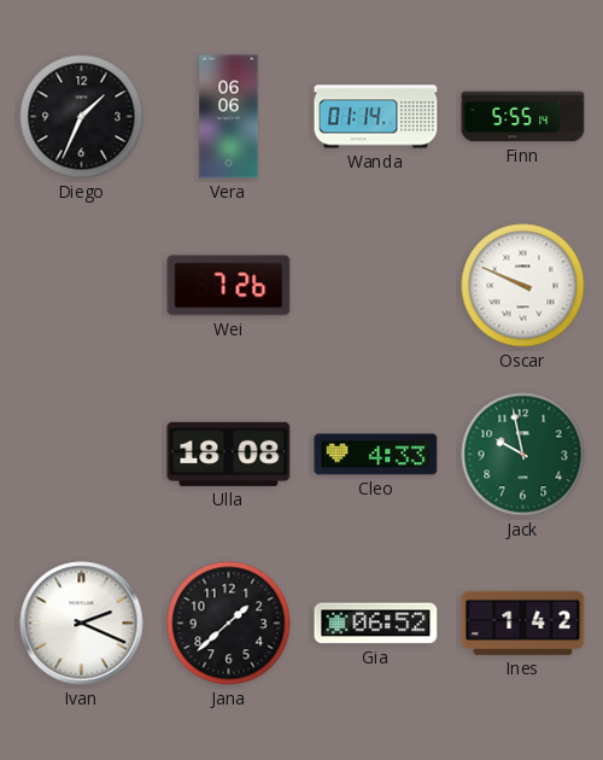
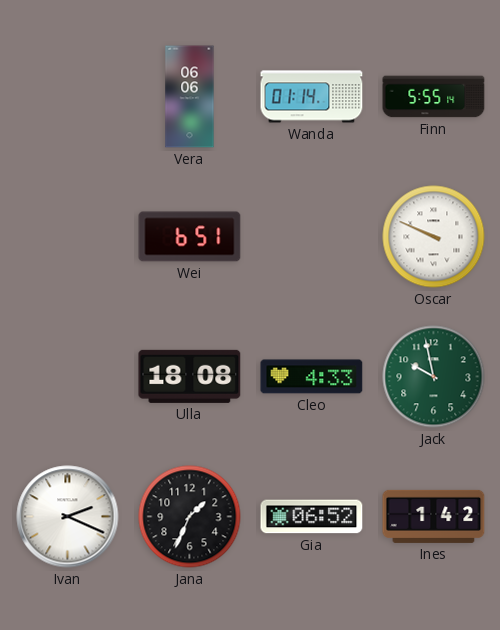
Diego: 1:34 -> none (82, 117)
Wei: 7:26 -> 6:51 (190, 237)
Jana: 1:38 -> 1:34 (190, 517)
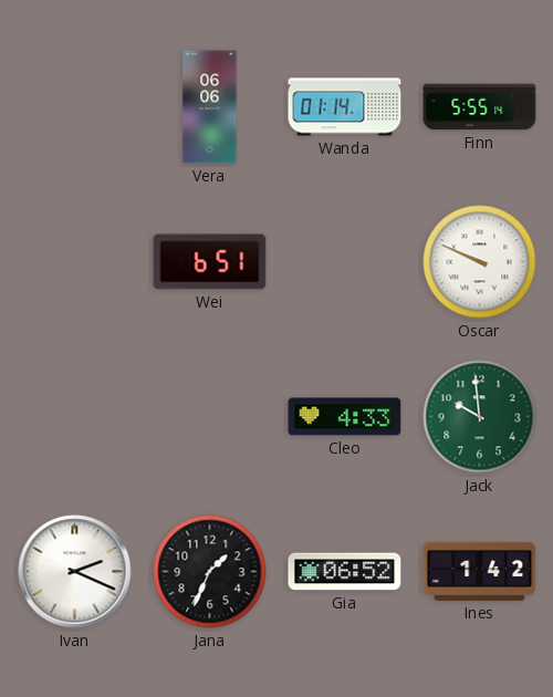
Ulla: 18:08 -> none (190, 376)
Jack: 9:58 -> 9:59 (480, 417)
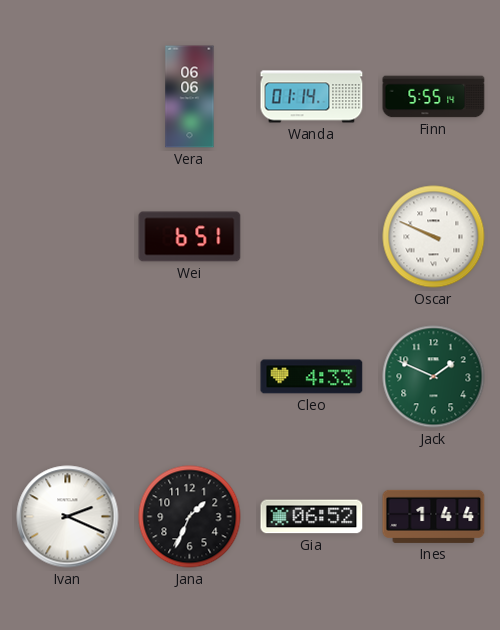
Jack: 9:59 -> 1:49 (434, 377)
Ines: 1:42 -> 1:44 (434, 516)
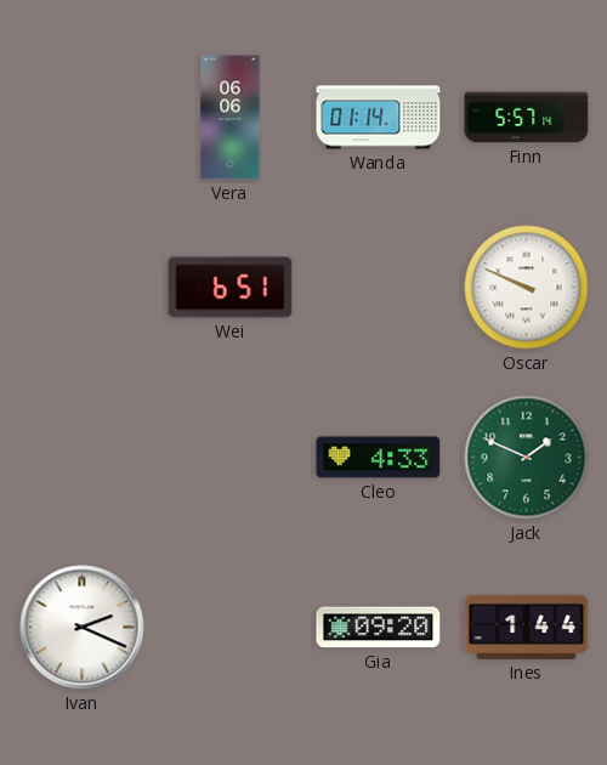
Finn: 5:55 -> 5:57 (527, 118)
Jana: 1:34 -> none (190, 517)
Gia: 06:52 -> 09:20 (379, 628)
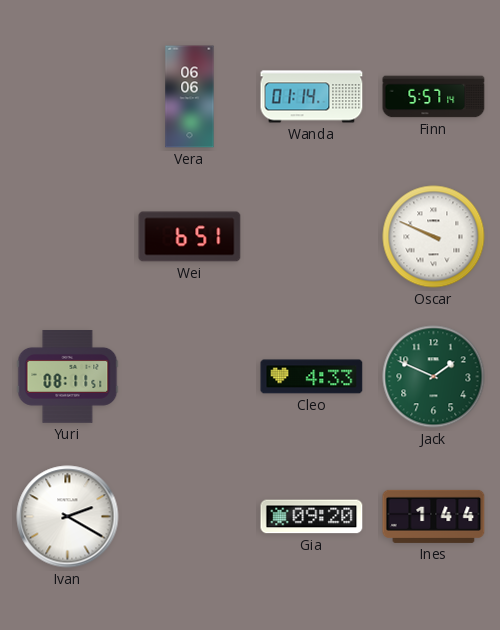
Yuri: none -> 08:11 (68, 377)
Ivan: 2:19 -> 2:20 (68, 517)
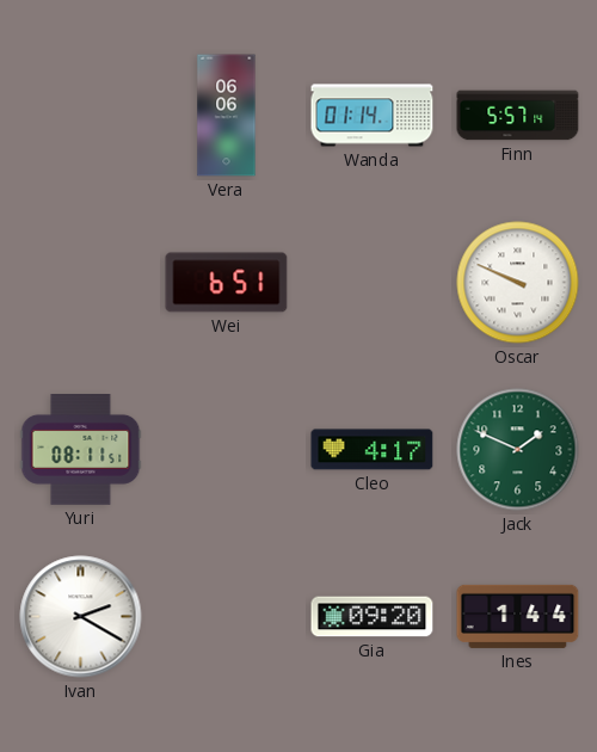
Cleo: 4:33 -> 4:17 (373, 450)
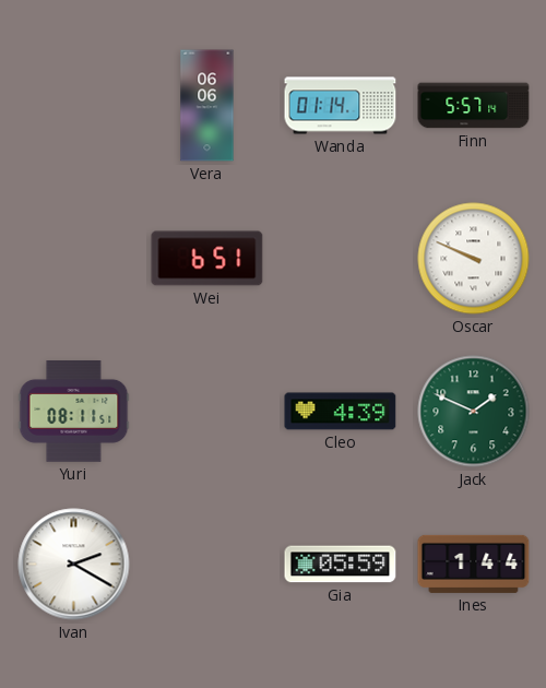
Cleo: 4:17 -> 4:39 (341, 412)
Gia: 09:20 -> 05:59 (341, 565)
